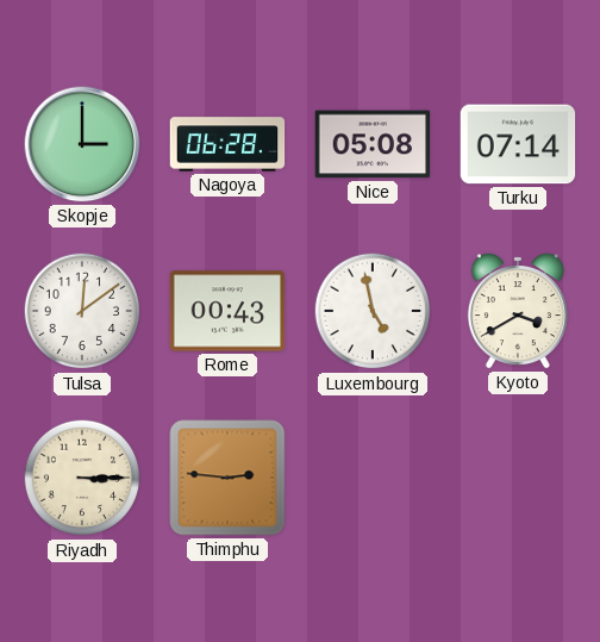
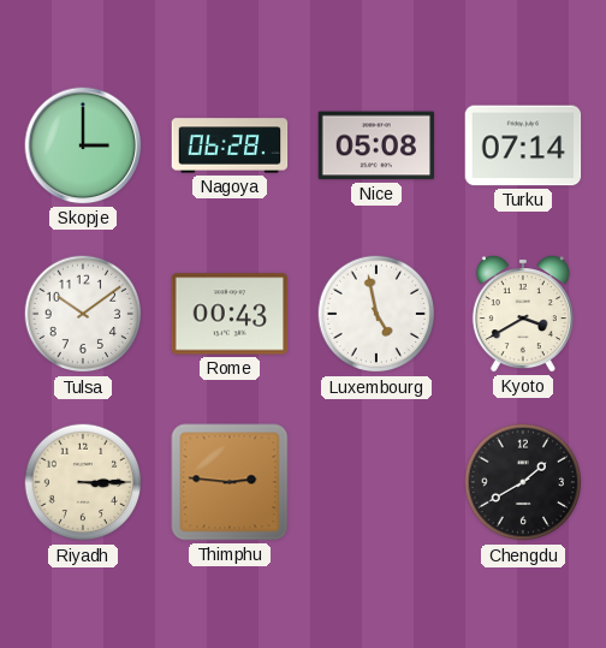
Tulsa: 12:09 -> 10:09 (83, 314)
Chengdu: none -> 1:40 (523, 482)
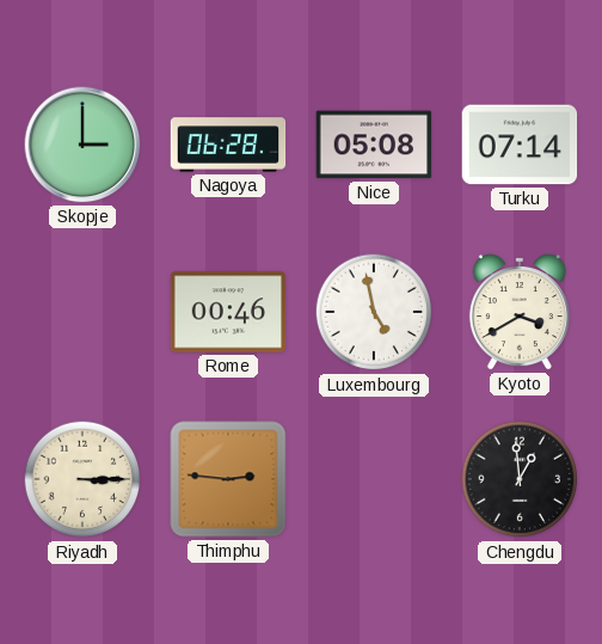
Tulsa: 10:09 -> none (83, 314)
Rome: 00:43 -> 00:46 (228, 312)
Chengdu: 1:40 -> 12:59 (520, 479)
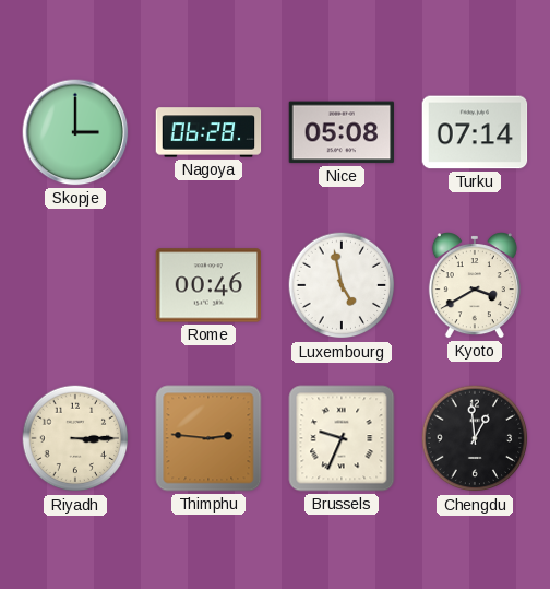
Brussels: none -> 9:34 (342, 438)
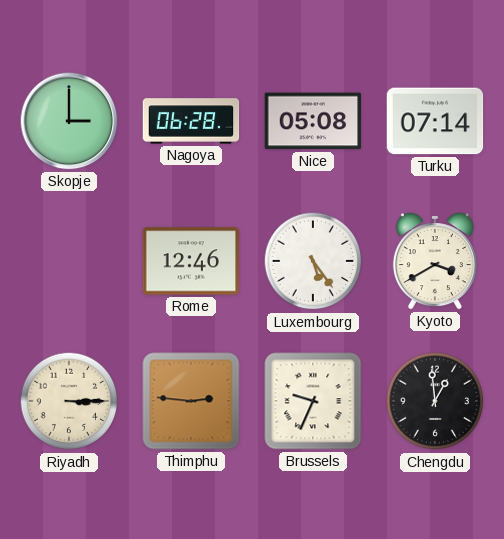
Rome: 00:46 -> 12:46 (191, 261)
Luxembourg: 4:58 -> 5:24 (313, 261)
